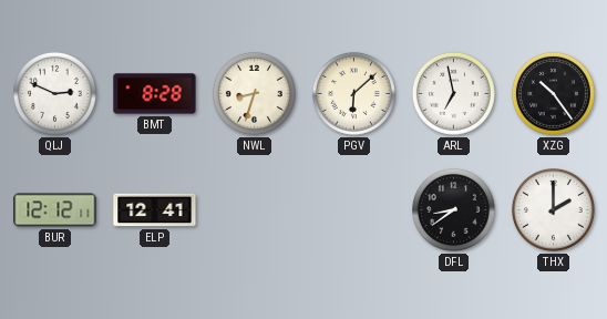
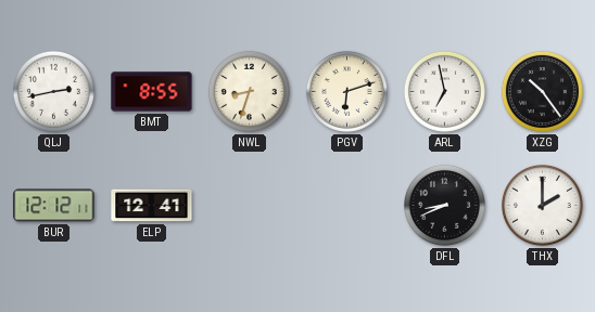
QLJ: 2:49 -> 2:43 (53, 91)
BMT: 8:28 -> 8:55 (152, 92)
PGV: 6:08 -> 6:12 (346, 91)
DFL: 8:39 -> 8:41 (444, 205)
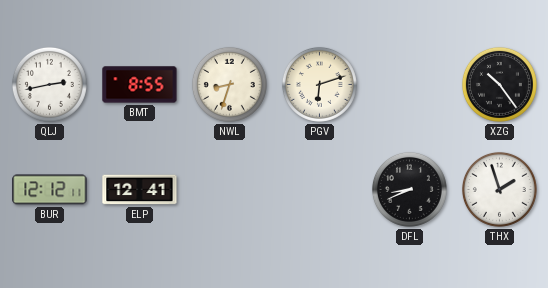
ARL: 6:58 -> none (444, 91)
THX: 2:00 -> 1:57 (499, 189)
